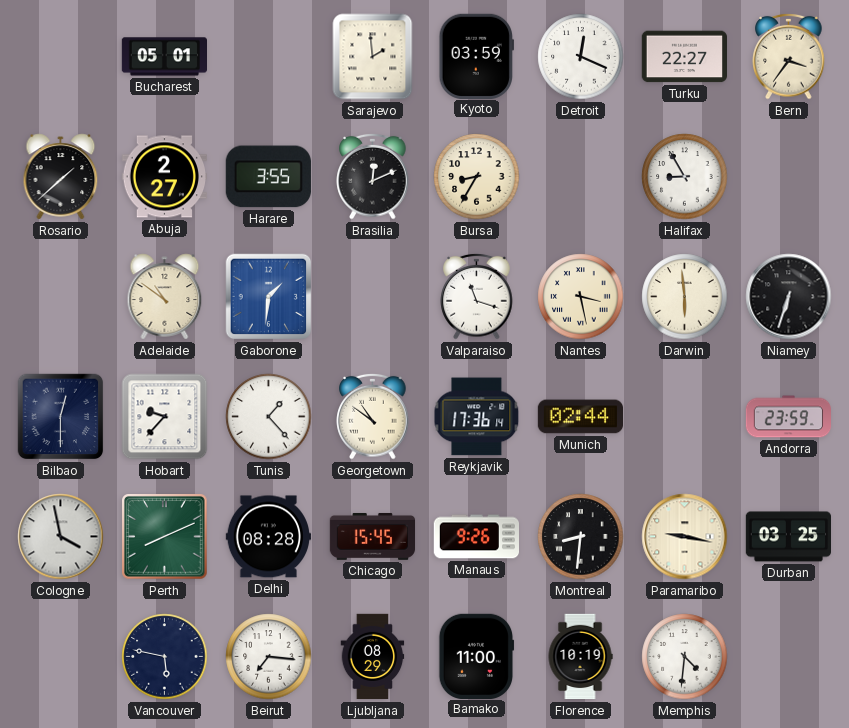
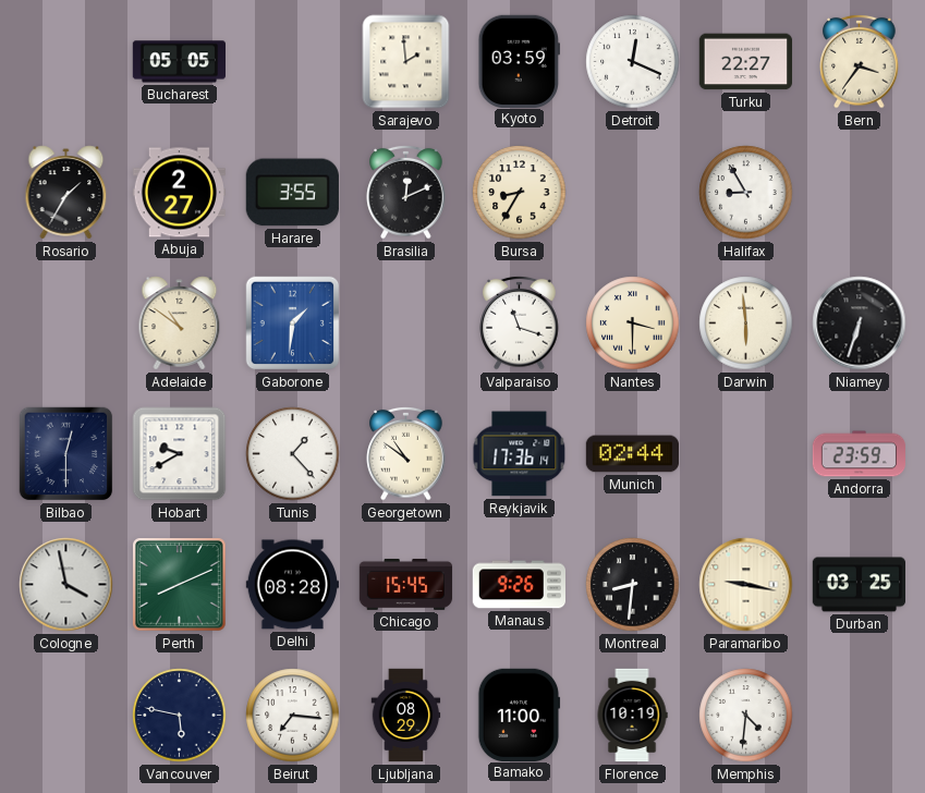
Bucharest: 05:01 -> 05:05 (179, 62)
Rosario: 1:38 -> 1:35 (66, 193)
Nantes: 3:28 -> 3:30 (633, 324)
Hobart: 9:37 -> 9:40 (180, 454)
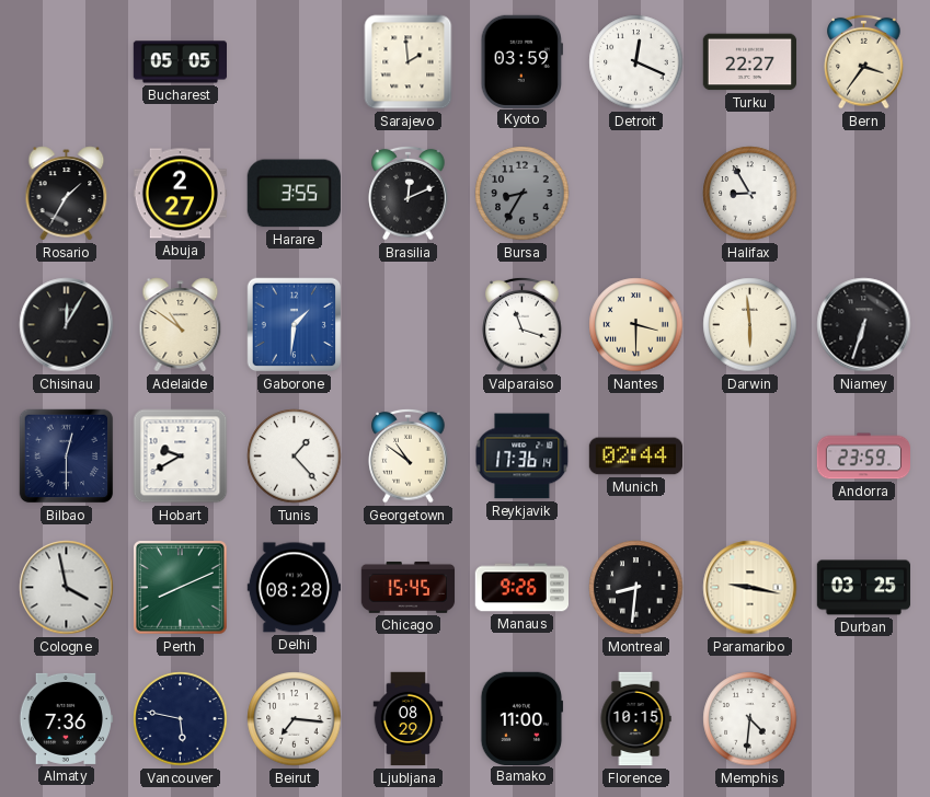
Bursa dial: cream -> grey (523, 194)
Chisinau: none -> 12:05 (67, 325)
Almaty: none -> 7:36 (65, 718)
Florence: 10:19 -> 10:15 (635, 719)
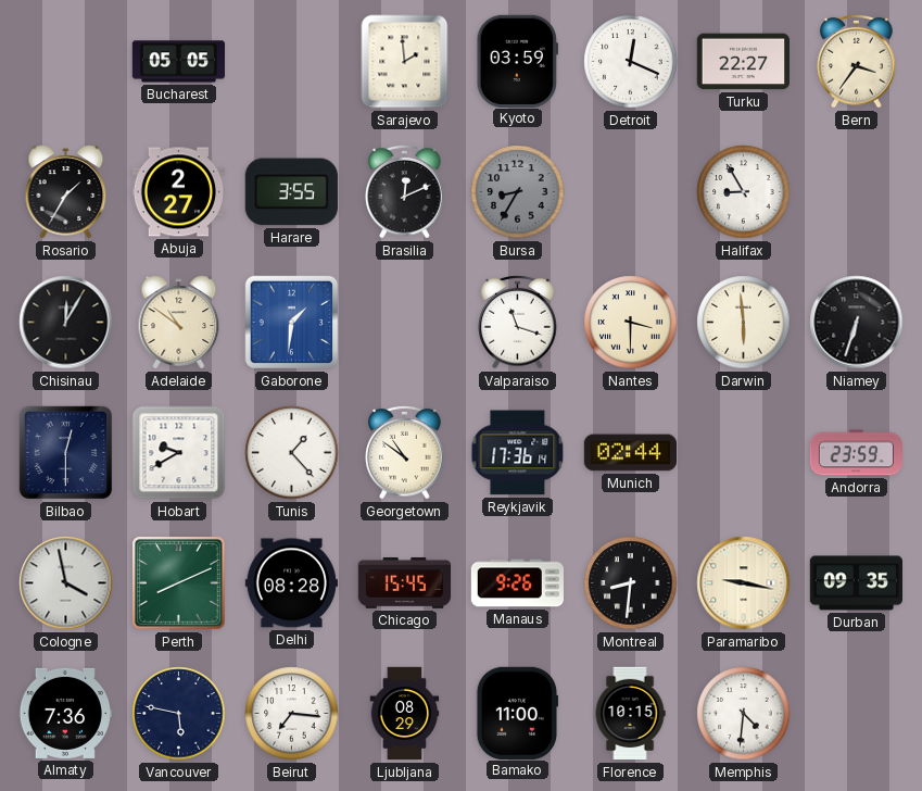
Durban: 03:25 -> 09:35 (857, 583)
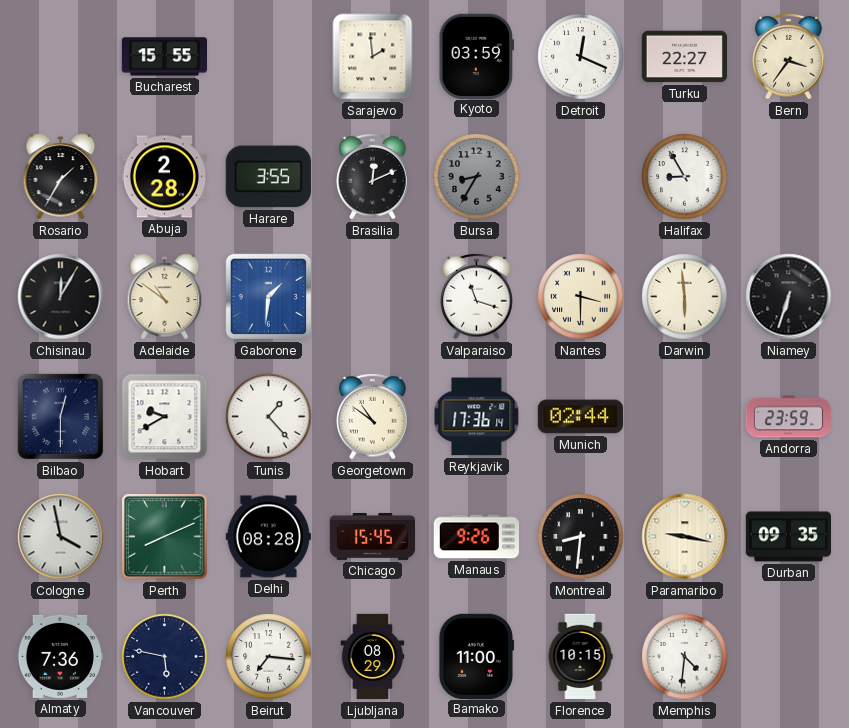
Bucharest: 05:05 -> 15:55 (164, 57)
Abuja: 2:27 -> 2:28 (164, 177)
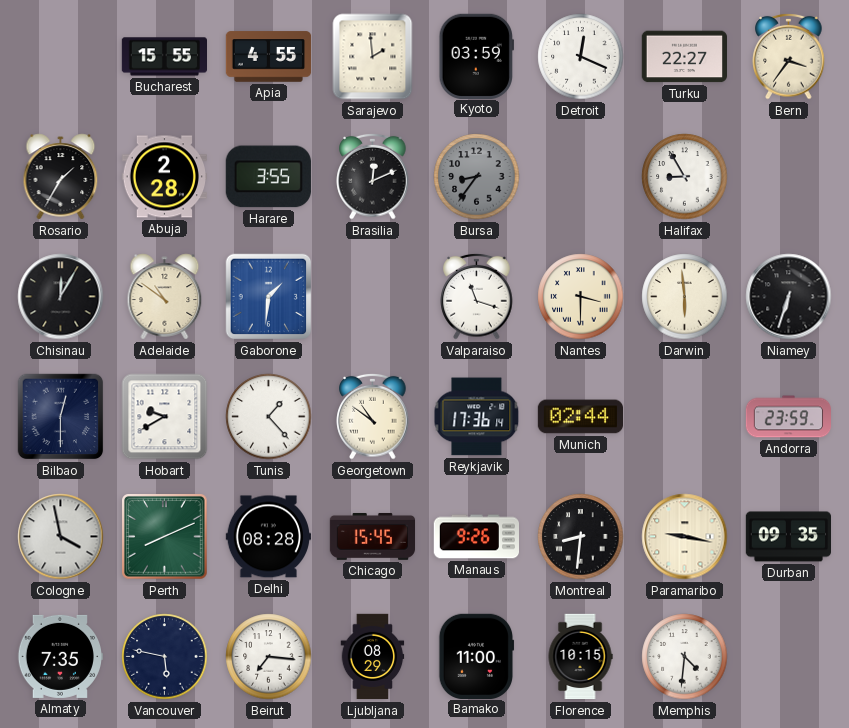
Apia: none -> 4:55 (269, 57)
Bursa: 8:35 -> 8:36 (477, 177)
Almaty: 7:36 -> 7:35 (59, 656)
